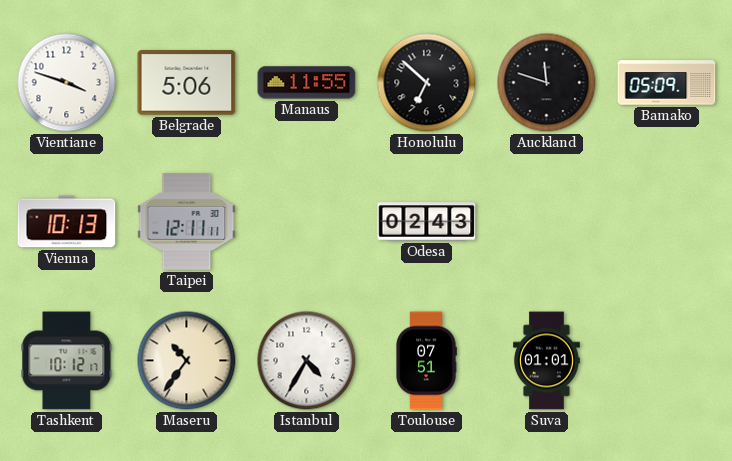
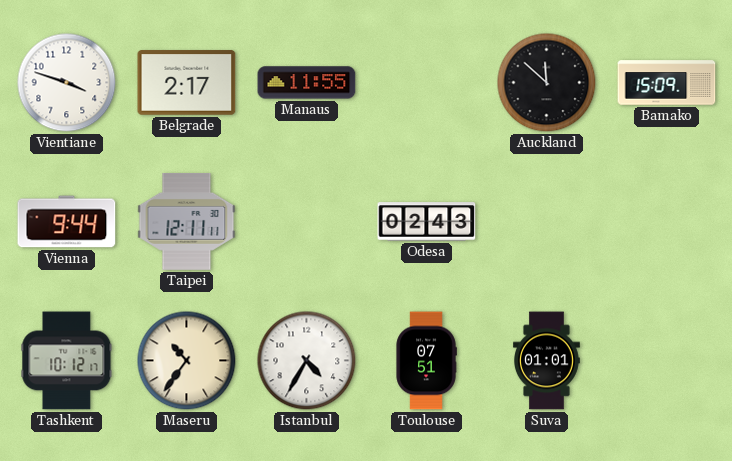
Belgrade: 5:06 -> 2:17 (187, 83)
Honolulu: 6:52 -> none (427, 83)
Auckland: 11:48 -> 11:52 (547, 83)
Bamako: 05:09 -> 15:09 (667, 83)
Vienna: 10:13 -> 9:44 (67, 222)
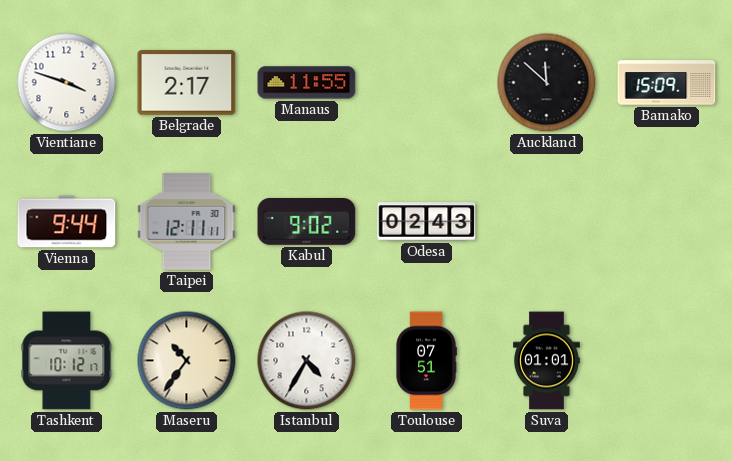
Kabul: none -> 9:02 (307, 222)
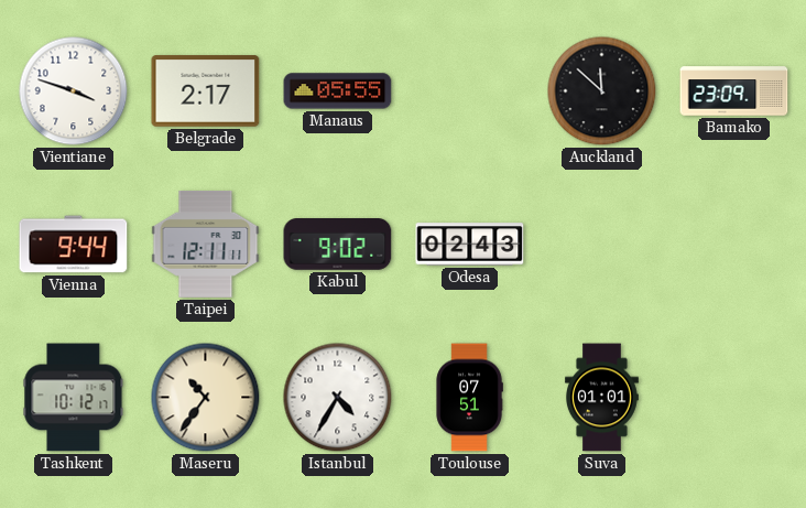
Manaus: 11:55 -> 05:55 (338, 91)
Bamako: 15:09 -> 23:09 (734, 91)
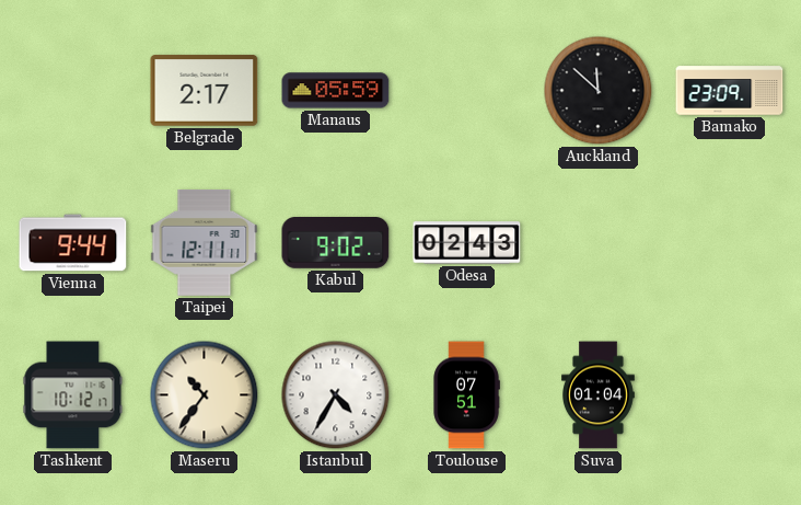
Vientiane: 3:48 -> none (74, 91)
Manaus: 05:55 -> 05:59 (336, 91)
Suva: 01:01 -> 01:04 (599, 395)
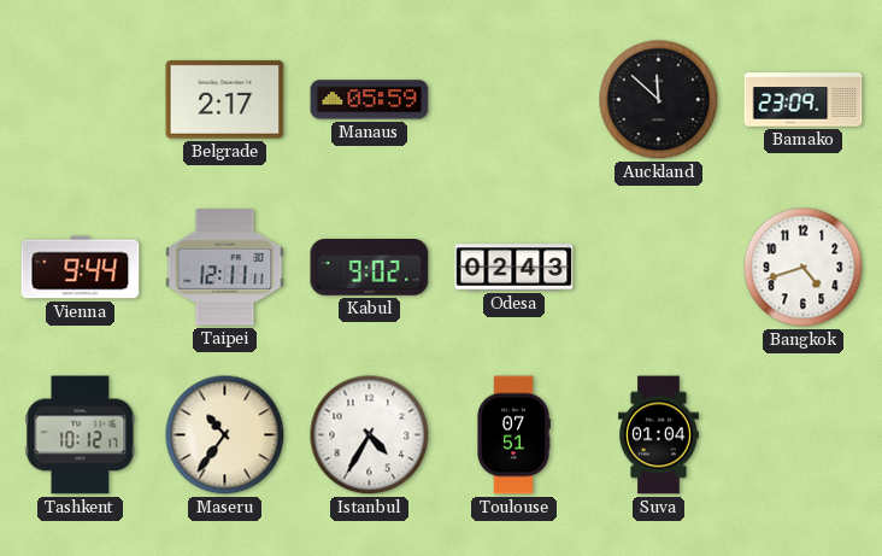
Bangkok: none -> 4:42 (804, 268)
